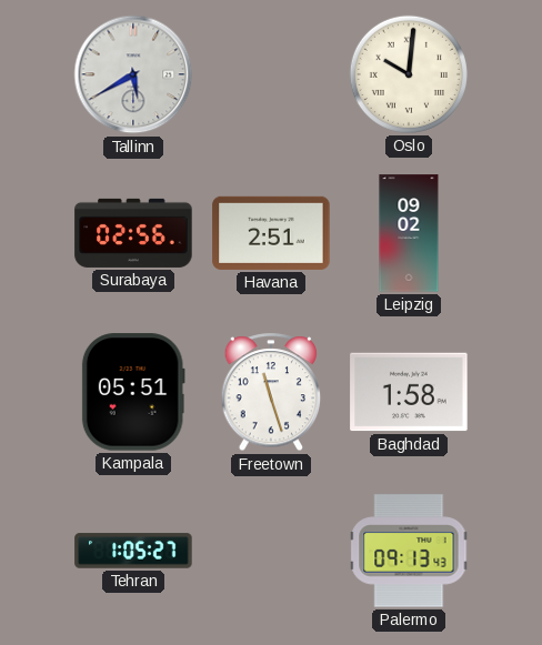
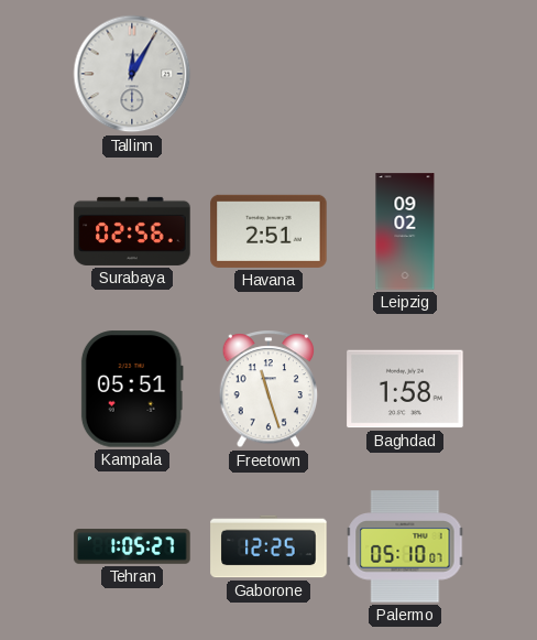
Tallinn: 5:40 -> 12:05 (132, 74)
Oslo: 10:01 -> none (409, 74)
Gaborone: none -> 12:25 (268, 546)
Palermo: 09:13 -> 05:10 (405, 546)
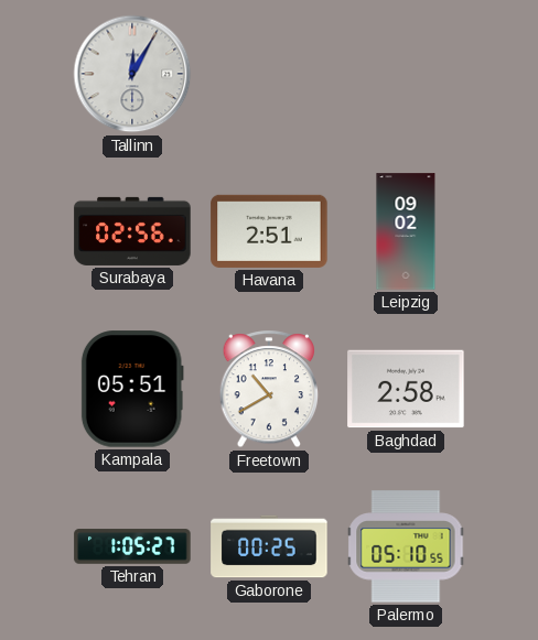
Freetown: 11:27 -> 10:40 (269, 390)
Baghdad: 1:58 -> 2:58 (406, 389)
Gaborone: 12:25 -> 00:25 (269, 546)
Palermo: 05:10:07 -> 05:10:55 (406, 546)
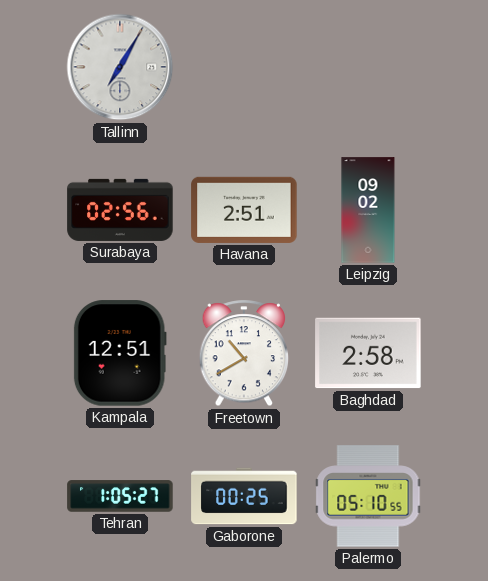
Tallinn: 12:05 -> 7:05 (120, 67)
Kampala: 05:51 -> 12:51 (120, 353)
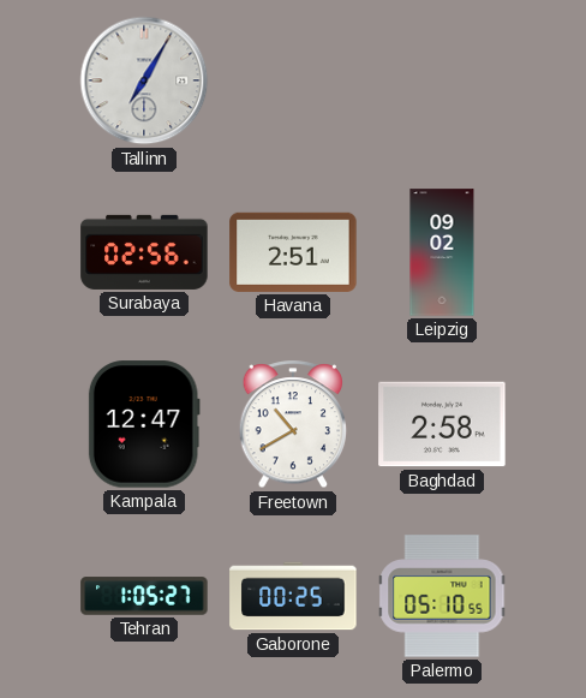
Kampala: 12:51 -> 12:47 (144, 424)
